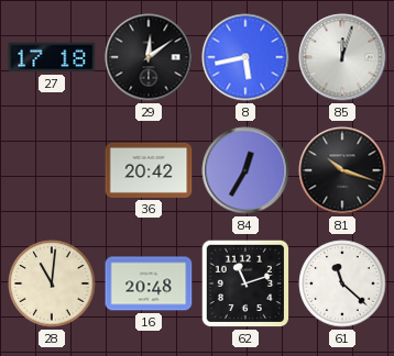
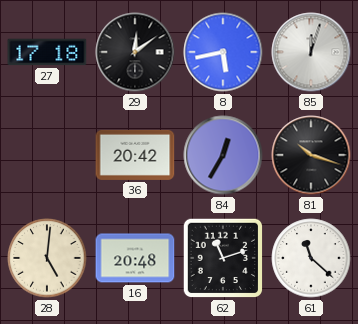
28: 11:01 -> 5:01 (47, 258)
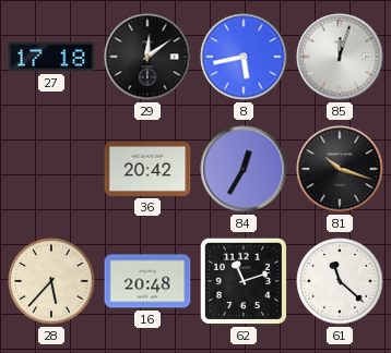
28: 5:01 -> 5:37 (51, 281)
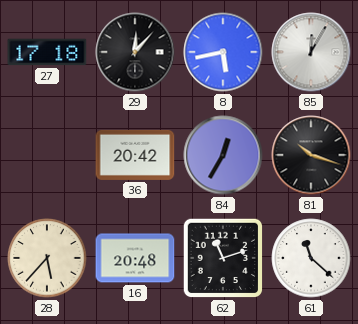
29: 12:09 -> 12:07 (135, 52)
85: 12:03 -> 12:05 (311, 52)
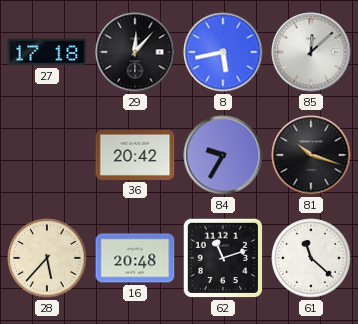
85: 12:05 -> 12:08 (311, 52)
84: 12:35 -> 9:35 (223, 155)
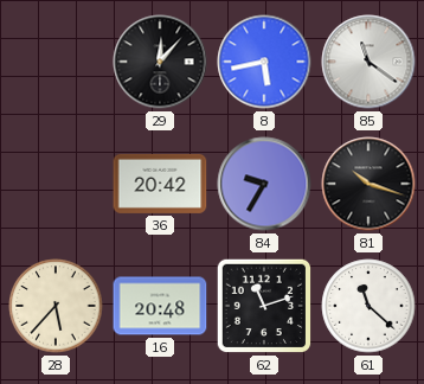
27: 17:18 -> none (47, 52)
85: 12:08 -> 11:21 (368, 62)
